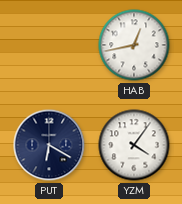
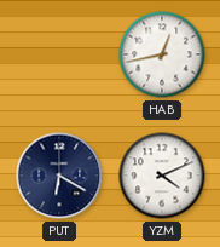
YZM: 4:06 -> 4:11 (162, 176)
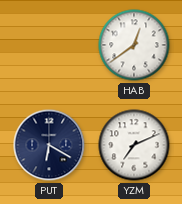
HAB: 12:43 -> 12:39 (134, 45)
YZM: 4:11 -> 7:11 (134, 145)
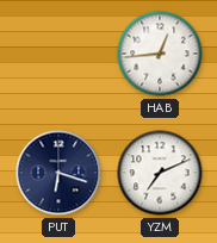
HAB: 12:39 -> 12:44 (160, 54)
PUT: 6:20 -> 6:18 (58, 173)
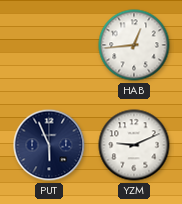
PUT: 6:18 -> 5:56 (49, 145)
YZM: 7:11 -> 9:11 (134, 145)
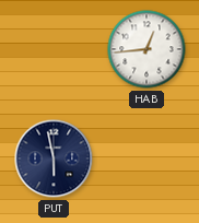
PUT: 5:56 -> 5:58 (54, 159)
YZM: 9:11 -> none (134, 145)
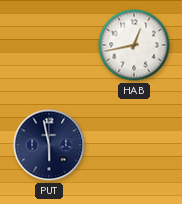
HAB: 12:44 -> 12:43 (134, 45)
